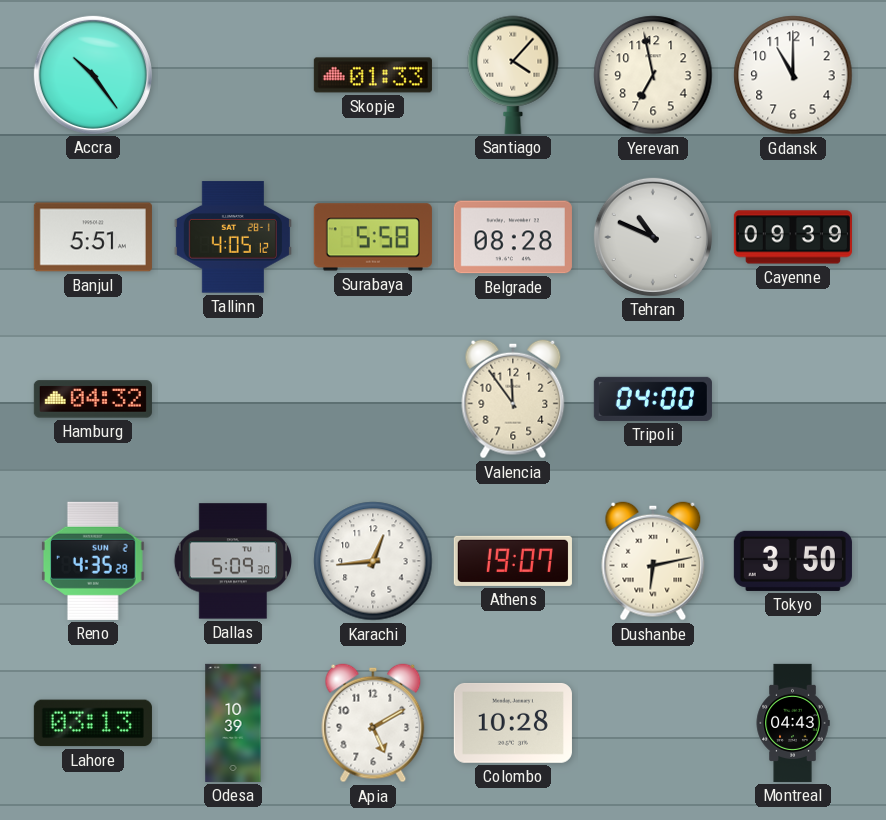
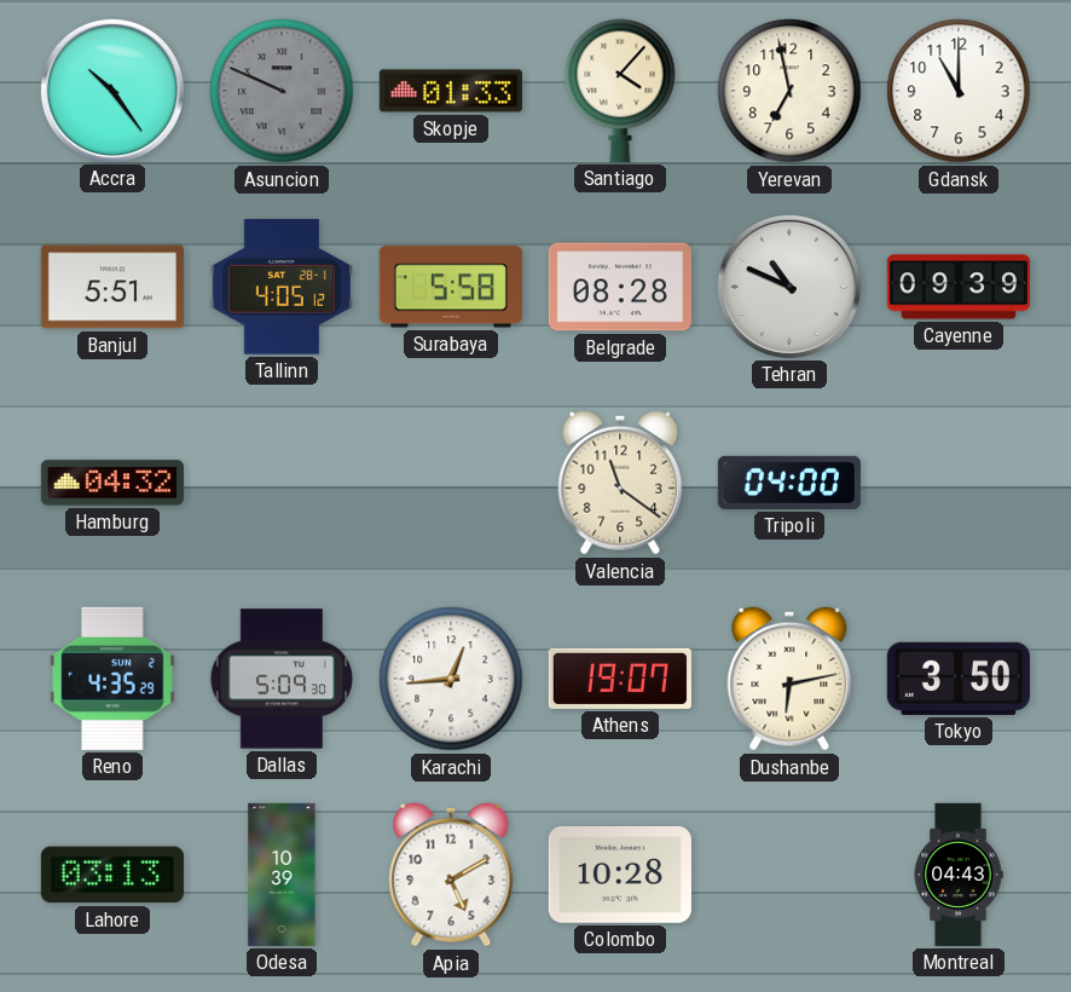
Asuncion: none -> 9:49 (282, 91)
Valencia: 11:54 -> 11:21 (620, 483)
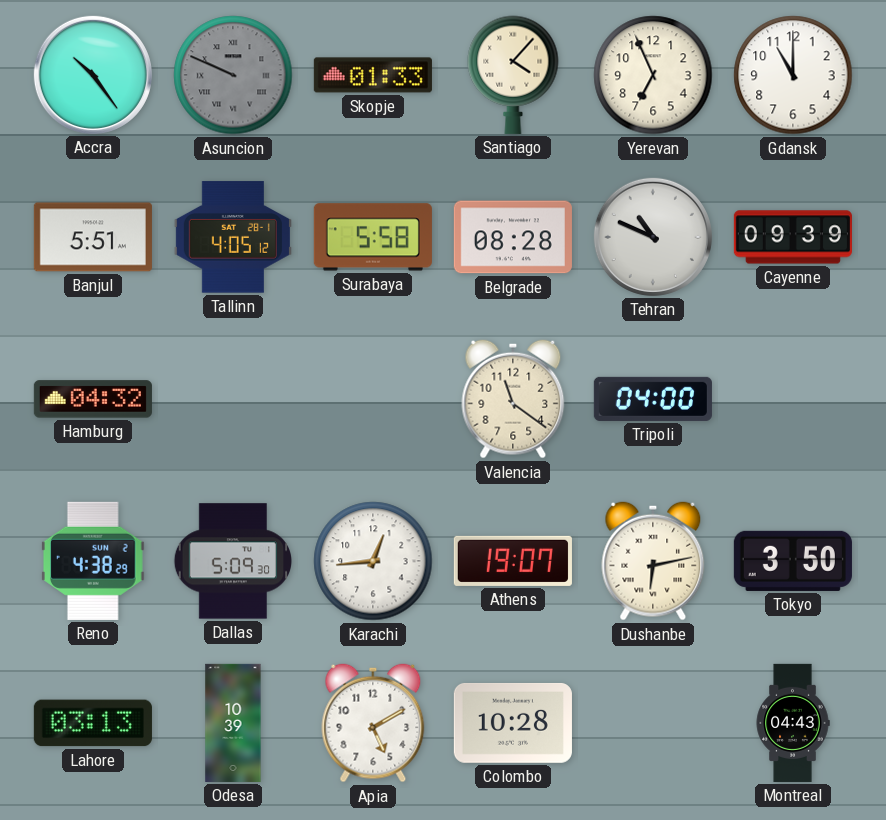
Yerevan: 6:58 -> 6:56 (653, 75)
Reno: 4:35 -> 4:38 (93, 561)
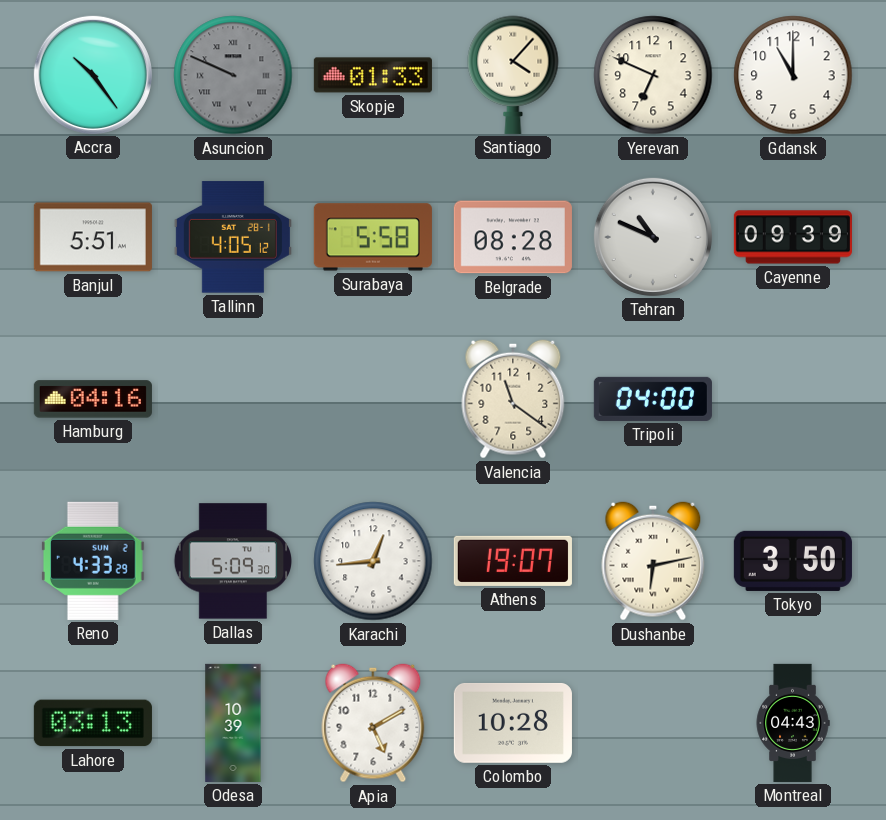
Yerevan: 6:56 -> 6:49 (653, 75)
Hamburg: 04:32 -> 04:16 (93, 399)
Reno: 4:38 -> 4:33 (93, 561)
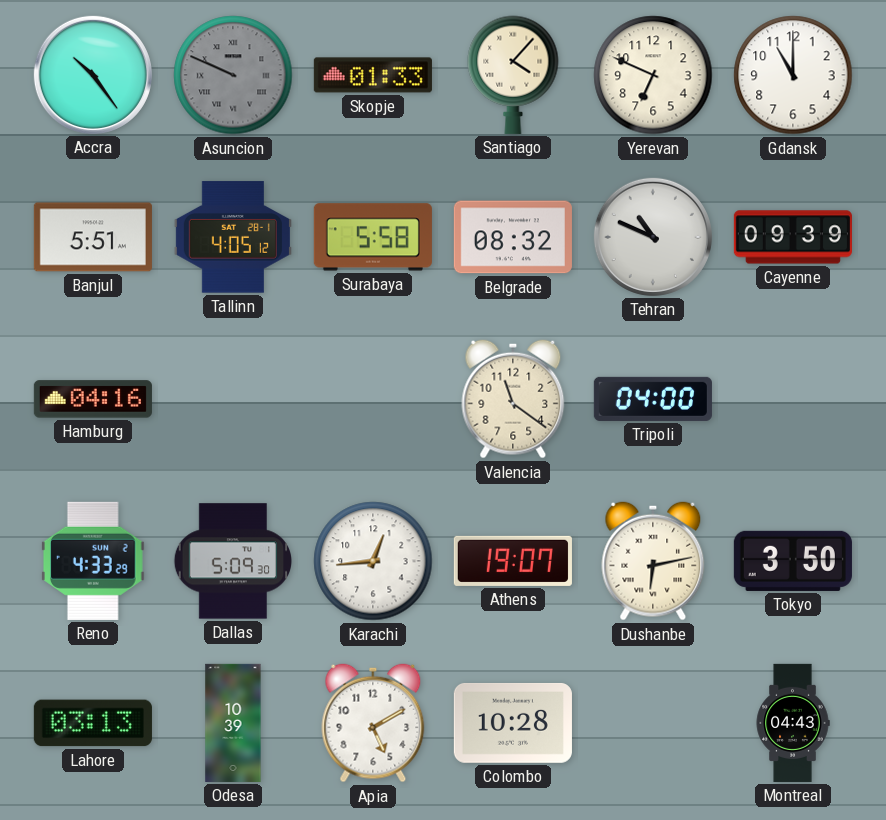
Belgrade: 08:28 -> 08:32 (513, 237)
